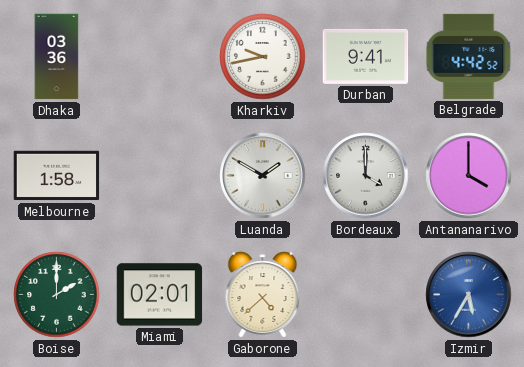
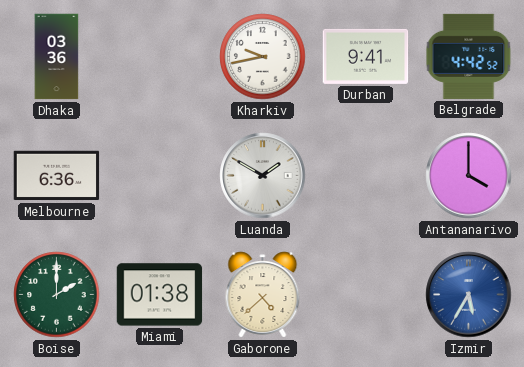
Melbourne: 1:58 -> 6:36 (57, 176)
Bordeaux: 4:00 -> none (366, 176)
Miami: 02:01 -> 01:38 (160, 295)
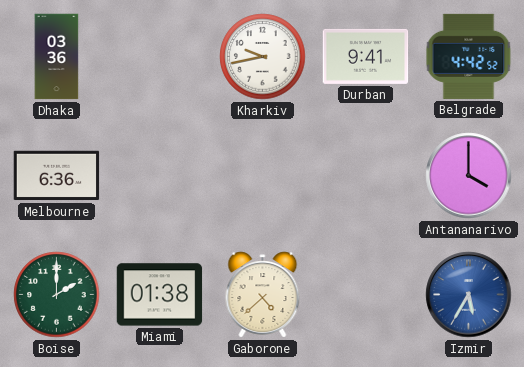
Luanda: 1:50 -> none (263, 176)
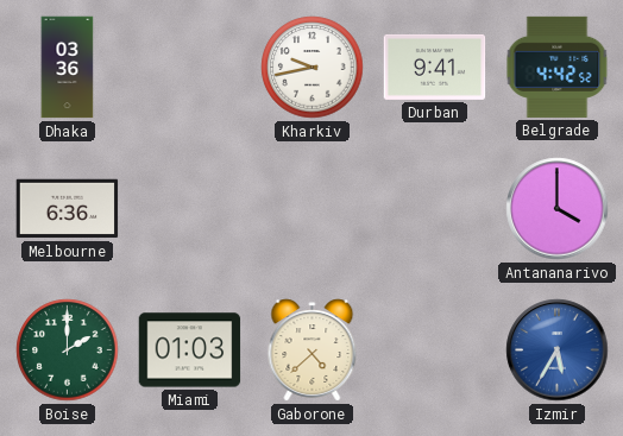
Miami: 01:38 -> 01:03 (190, 350)
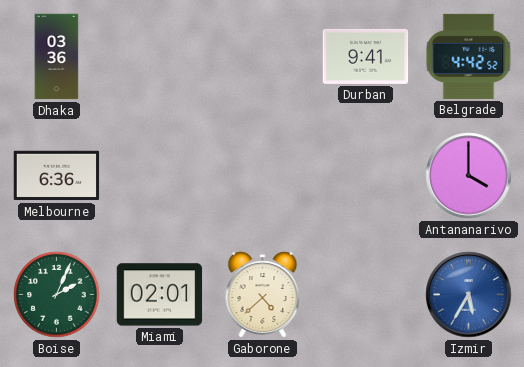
Kharkiv: 9:43 -> none (313, 68)
Boise: 2:00 -> 2:04 (57, 295)
Miami: 01:03 -> 02:01 (160, 295)
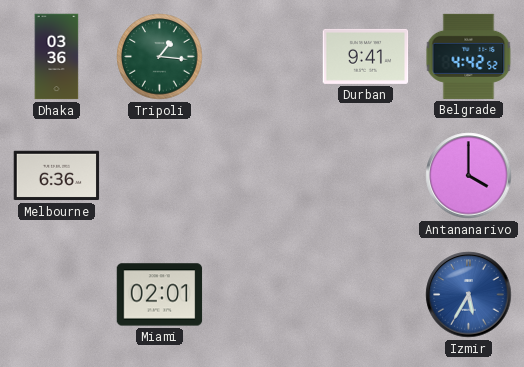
Tripoli: none -> 1:16 (160, 57)
Boise: 2:04 -> none (57, 295)
Gaborone: 4:38 -> none (263, 295)
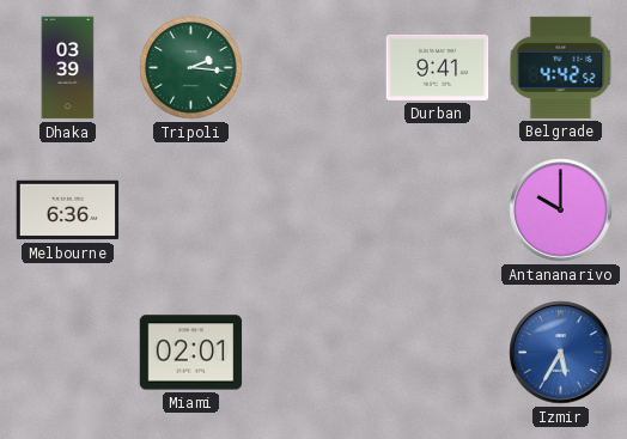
Dhaka: 03:36 -> 03:39 (68, 68)
Tripoli: 1:16 -> 2:16 (191, 68)
Antananarivo: 4:00 -> 10:00 (561, 211)
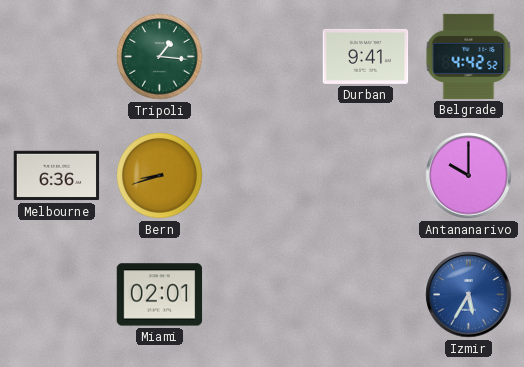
Dhaka: 03:39 -> none (68, 68)
Tripoli: 2:16 -> 1:16 (160, 57)
Bern: none -> 8:42 (160, 176)
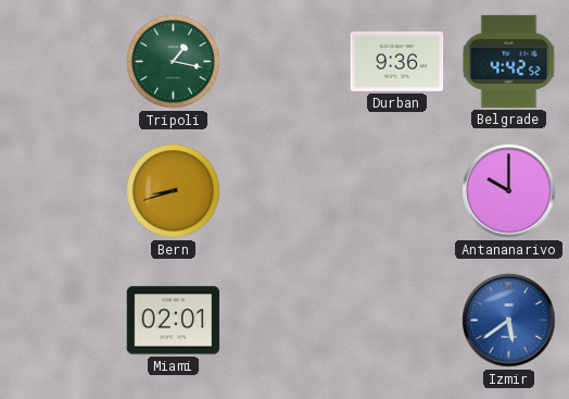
Tripoli: 1:16 -> 1:17 (174, 62)
Durban: 9:41 -> 9:36 (397, 61)
Melbourne: 6:36 -> none (57, 176)
Izmir: 5:35 -> 5:39 (509, 321)
